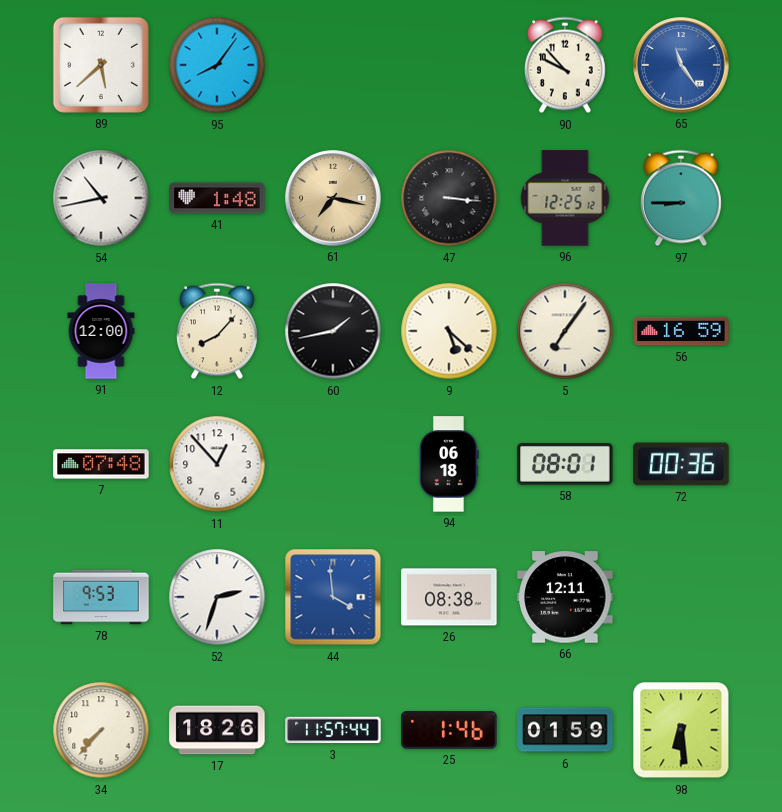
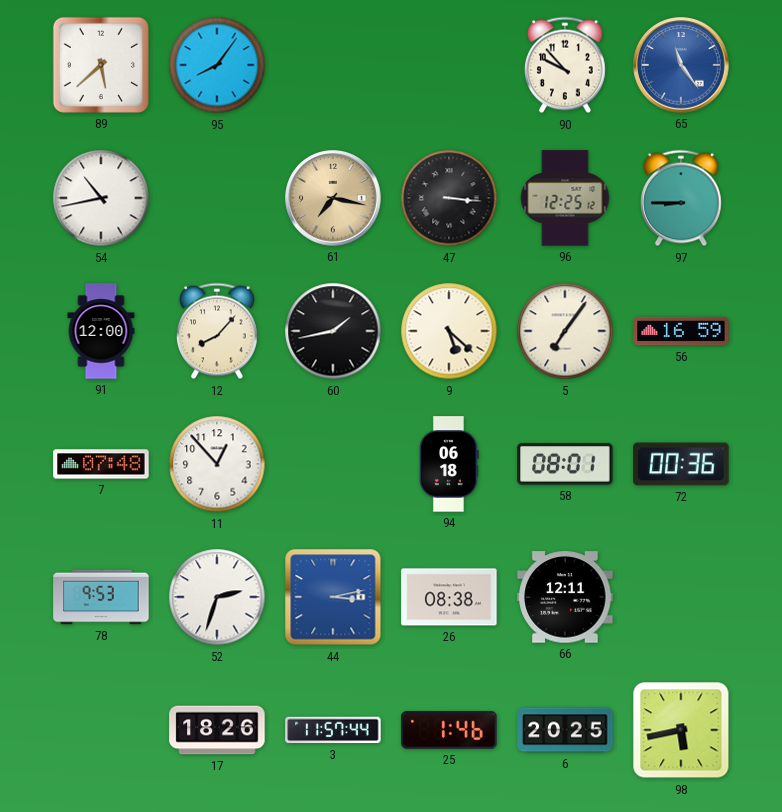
41: 1:48 -> none (217, 198)
44: 3:59 -> 3:13 (333, 597)
34: 7:37 -> none (101, 730)
6: 01:59 -> 20:25 (565, 730)
98: 6:29 -> 5:43 (681, 730)
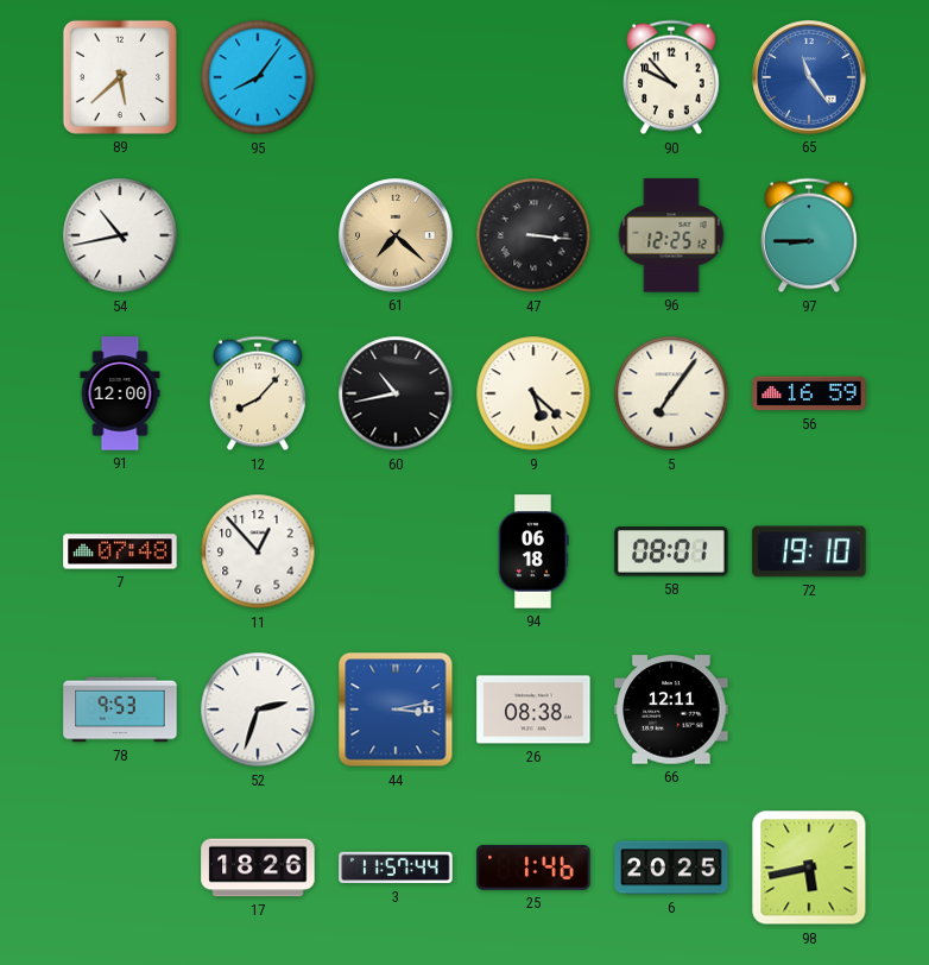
61: 7:17 -> 7:22 (396, 235)
60: 1:43 -> 10:43 (396, 393)
72: 00:36 -> 19:10 (809, 551)
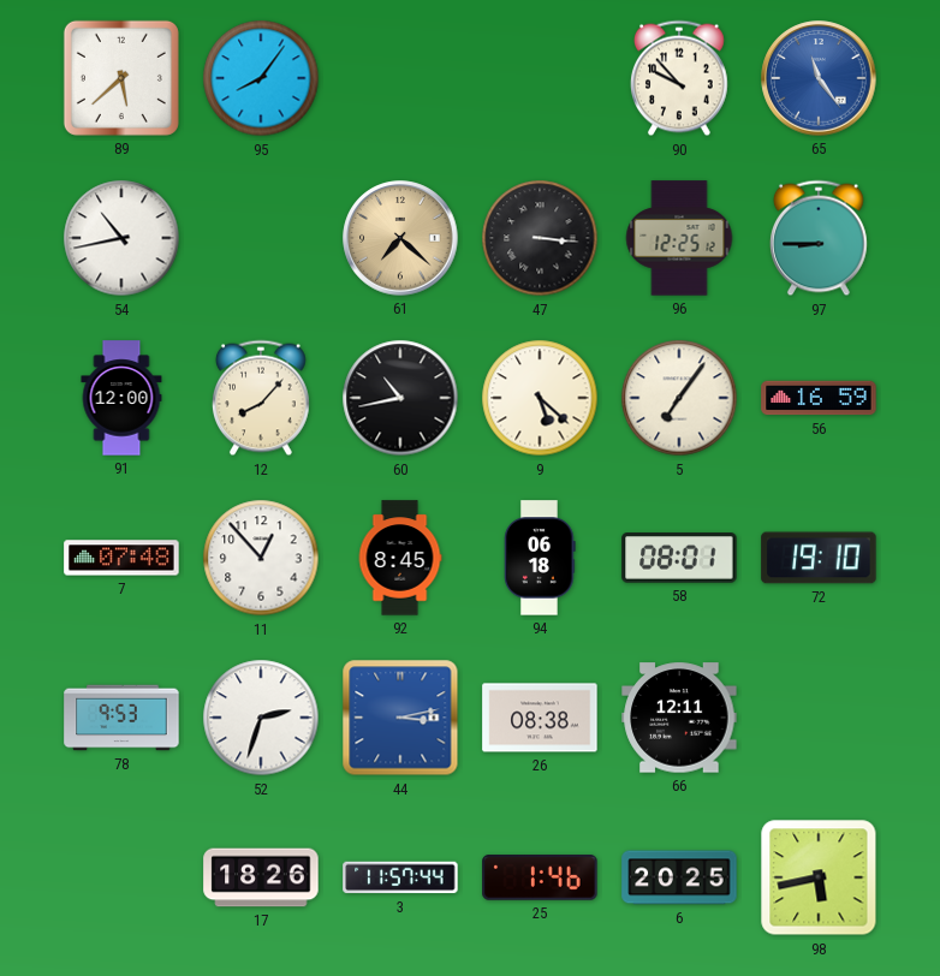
92: none -> 8:45 (400, 558)
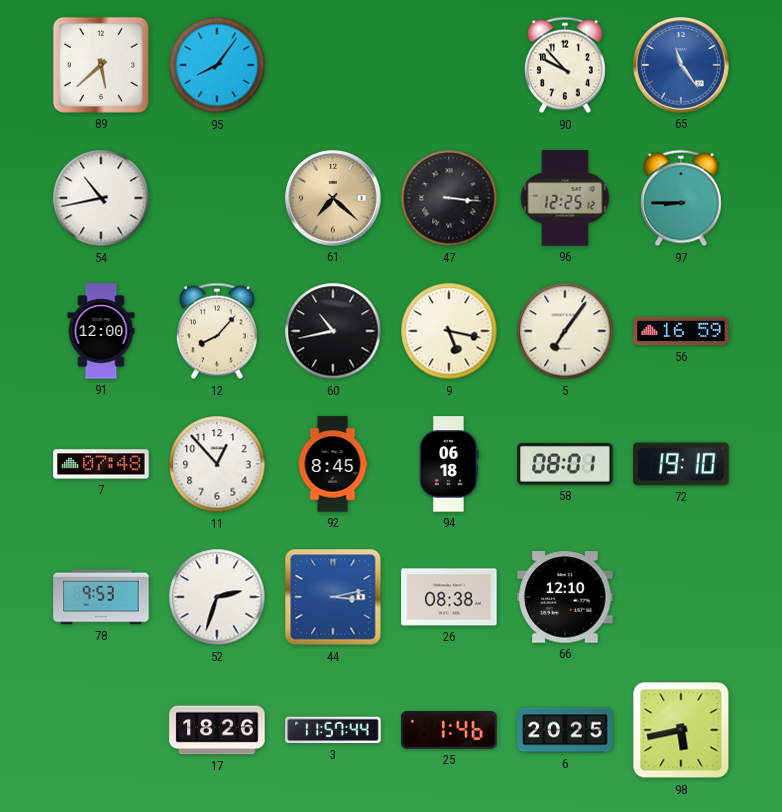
9: 5:22 -> 5:17 (449, 331)
66: 12:11 -> 12:10 (565, 597)
